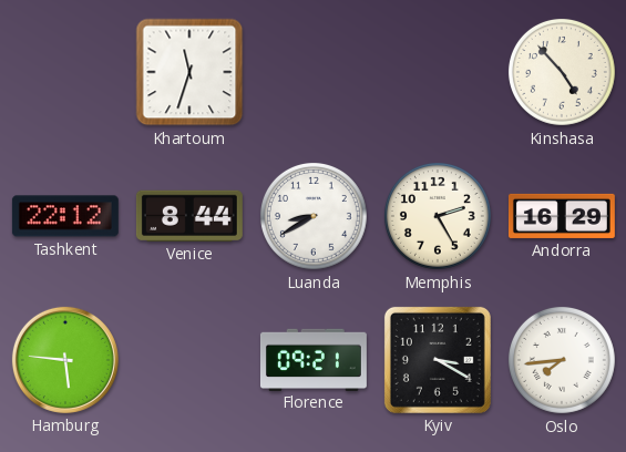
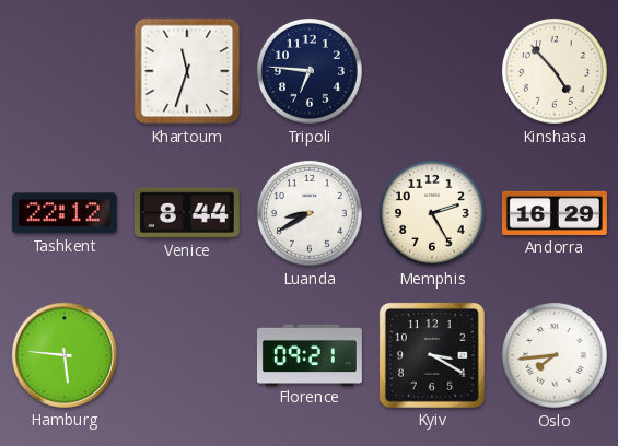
Tripoli: none -> 6:46 (310, 71)
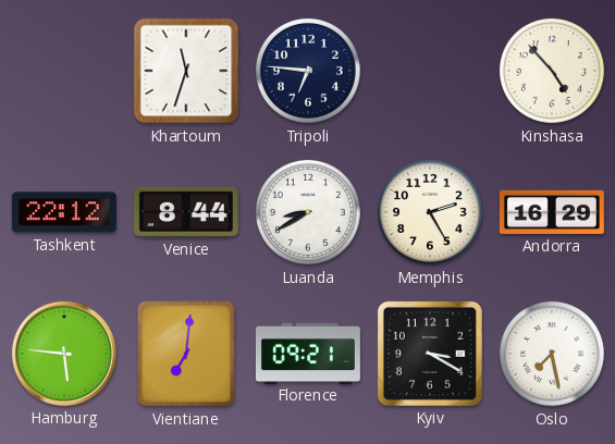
Vientiane: none -> 7:01 (186, 354)
Oslo: 7:44 -> 7:28 (552, 354)
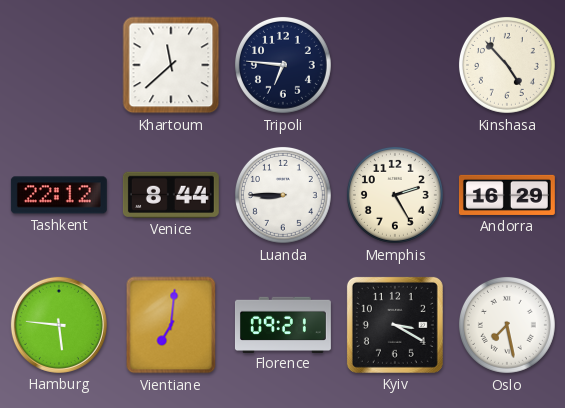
Khartoum: 11:33 -> 11:38 (171, 65)
Luanda: 8:40 -> 8:45 (283, 195)
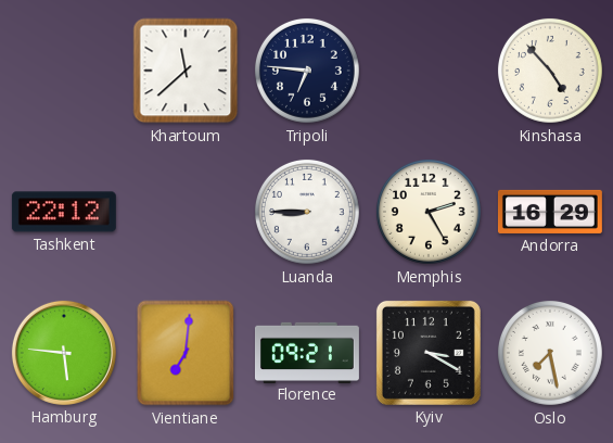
Venice: 8:44 -> none (171, 195)
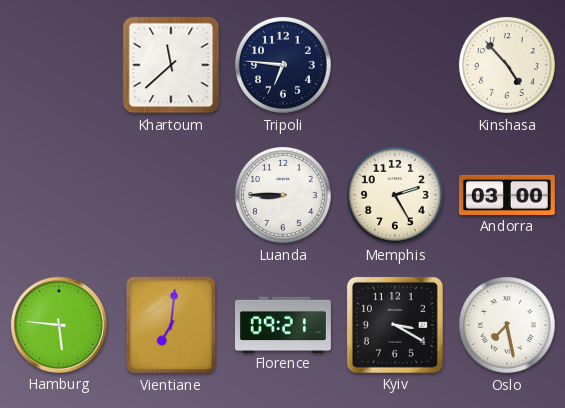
Tashkent: 22:12 -> none (64, 212)
Andorra: 16:29 -> 03:00 (507, 195)
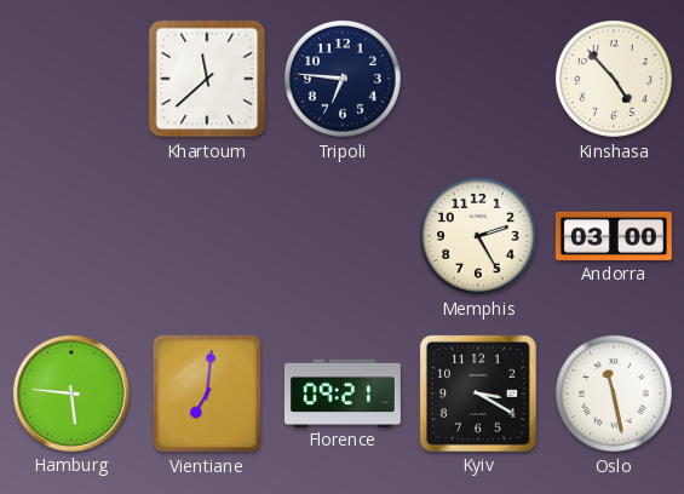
Luanda: 8:45 -> none (283, 195)
Oslo: 7:28 -> 11:28 (614, 394)
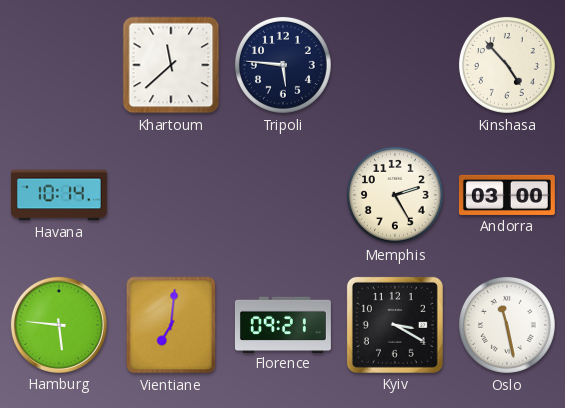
Tripoli: 6:46 -> 5:46 (283, 65)
Havana: none -> 10:14 (59, 195)
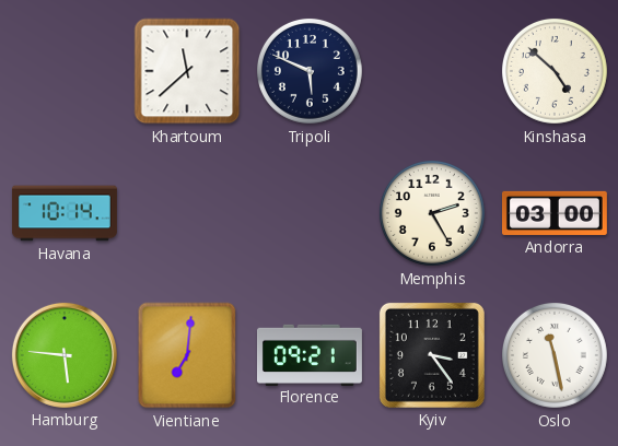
Tripoli: 5:46 -> 5:49 (310, 71)
Kinshasa: 4:53 -> 4:52 (555, 71)
Kyiv: 3:20 -> 3:24 (432, 355)
